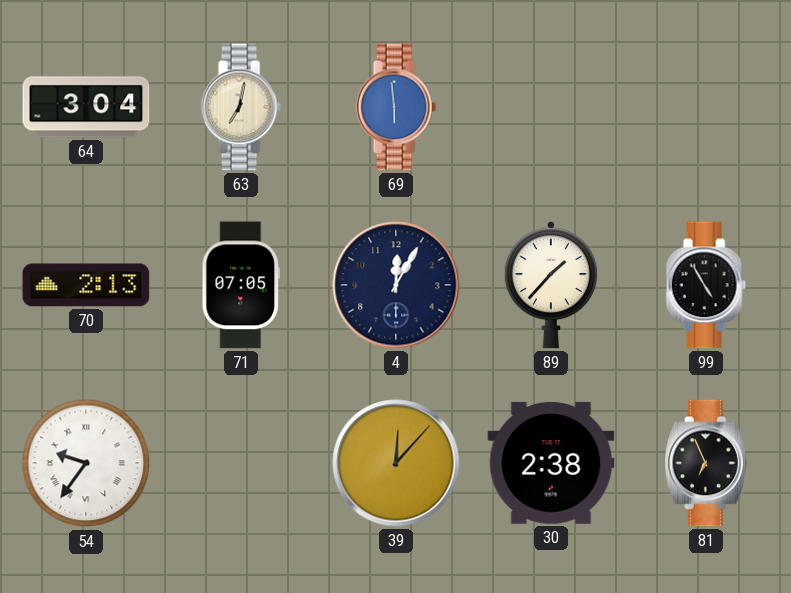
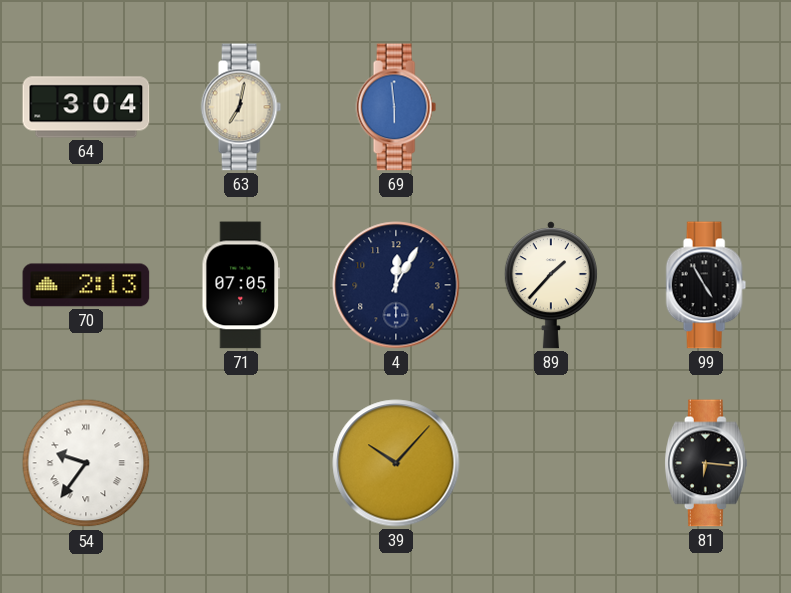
39: 12:07 -> 10:07 (396, 463)
30: 2:38 -> none (551, 463)
81: 6:56 -> 6:16 (707, 463)
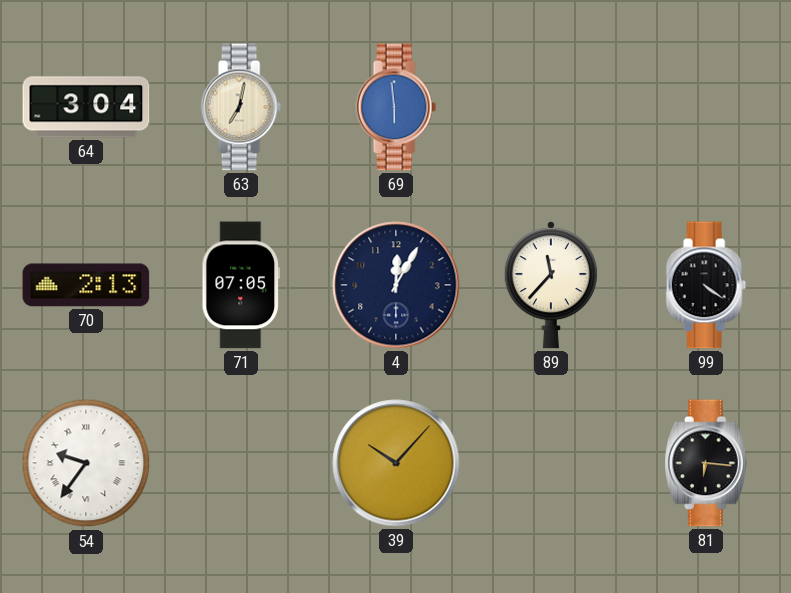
89: 1:37 -> 11:37 (551, 285)
99: 4:55 -> 4:21 (706, 285)
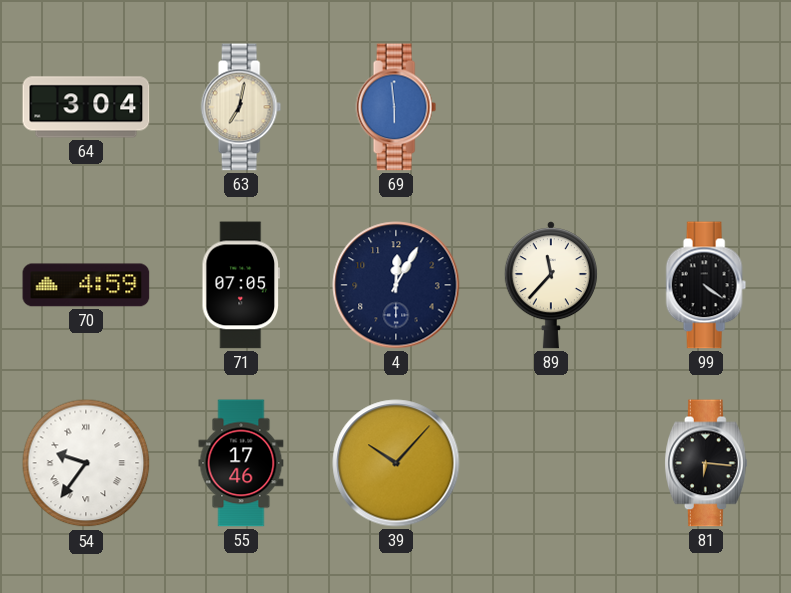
70: 2:13 -> 4:59 (86, 285)
55: none -> 17:46 (241, 463)
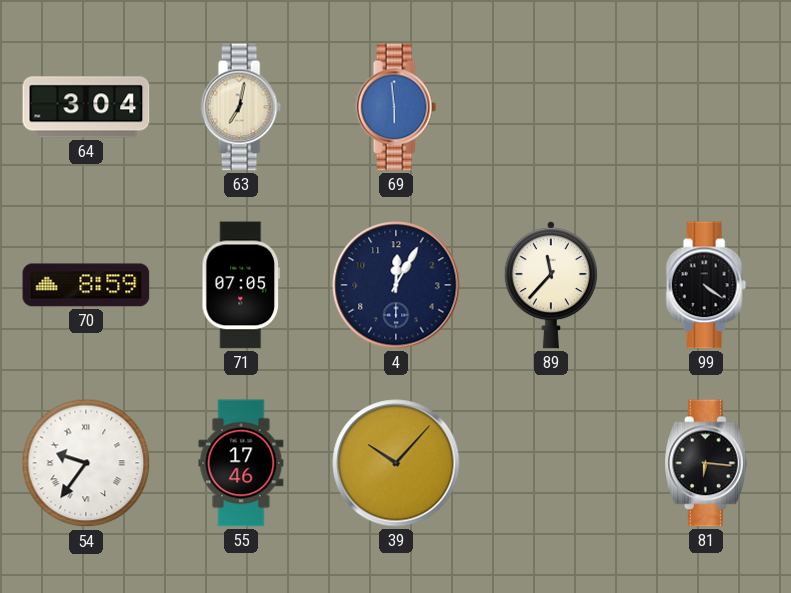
70: 4:59 -> 8:59 (86, 285)
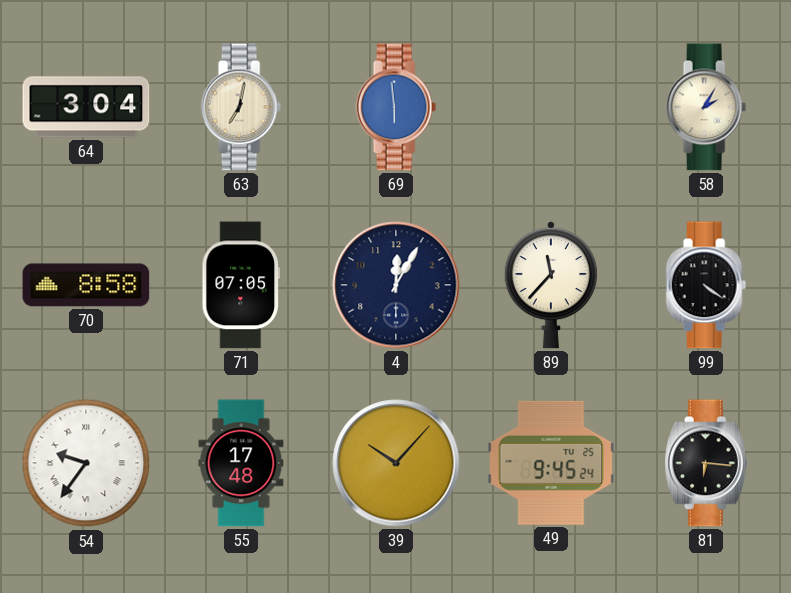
58: none -> 2:05 (706, 107)
70: 8:59 -> 8:58 (86, 285)
55: 17:46 -> 17:48 (241, 463)
49: none -> 9:45 (551, 463)
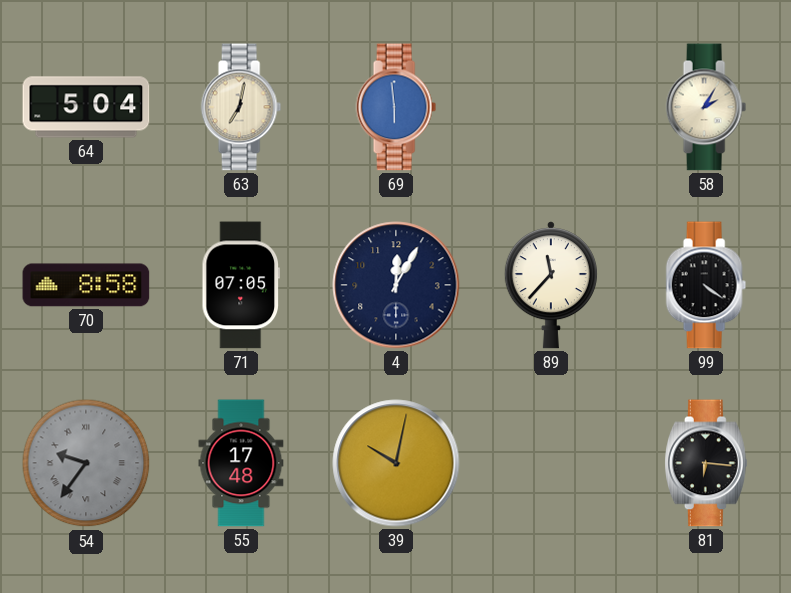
64: 3:04 -> 5:04 (86, 107)
54 dial: white -> grey (86, 463)
39: 10:07 -> 10:02 (396, 463)
49: 9:45 -> none (551, 463)
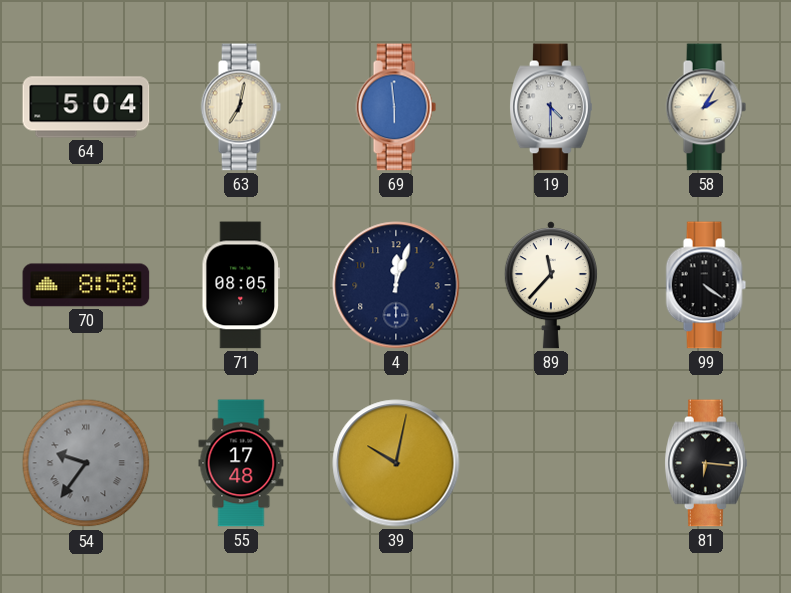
19: none -> 4:30 (552, 107)
71: 07:05 -> 08:05 (240, 285)
4: 12:05 -> 12:03 (396, 285)
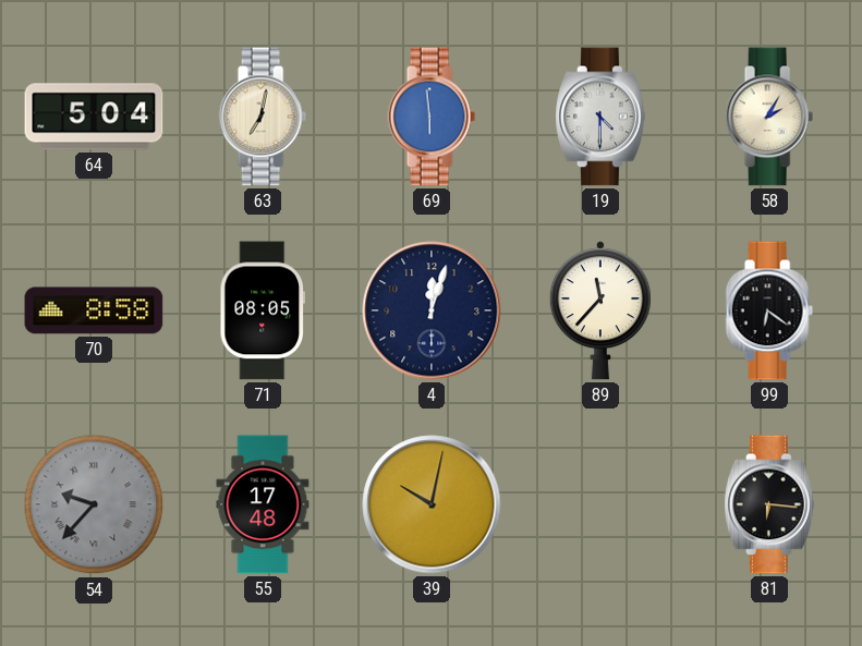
99: 4:21 -> 6:21 (769, 310)
54: 9:36 -> 9:37 (94, 504)
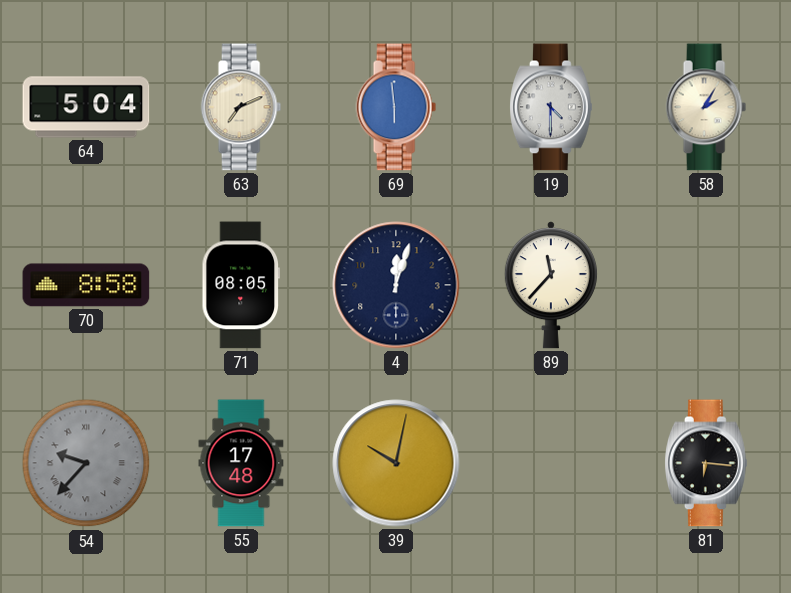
63: 7:02 -> 7:11 (241, 107)
99: 6:21 -> none (769, 310)
